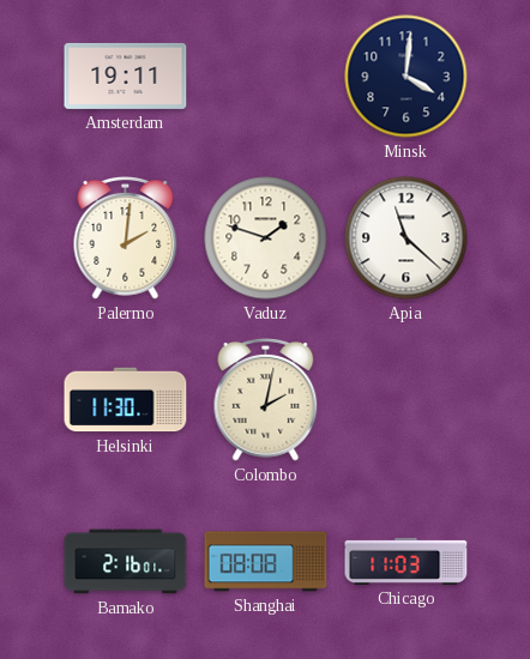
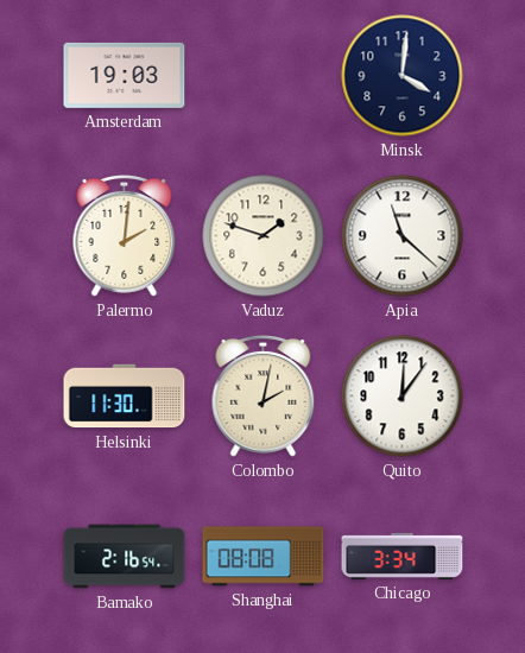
Amsterdam: 19:11 -> 19:03 (125, 75)
Quito: none -> 12:06 (403, 397)
Bamako: 2:16:01 -> 2:16:54 (125, 557)
Chicago: 11:03 -> 3:34 (403, 556)
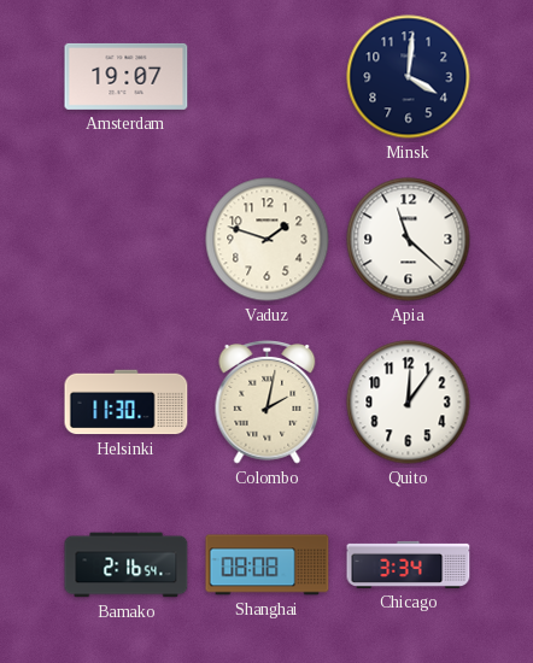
Amsterdam: 19:03 -> 19:07 (127, 76)
Palermo: 2:01 -> none (125, 235)
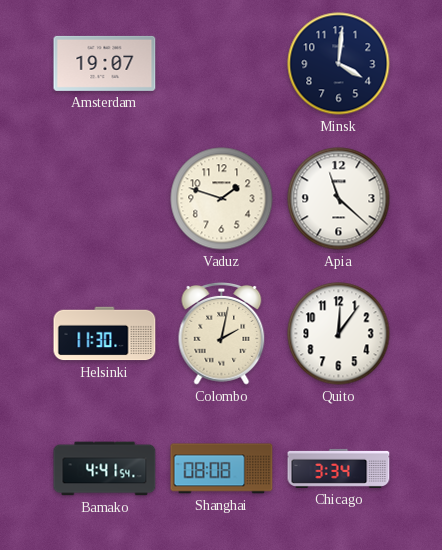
Bamako: 2:16 -> 4:41 (105, 469)
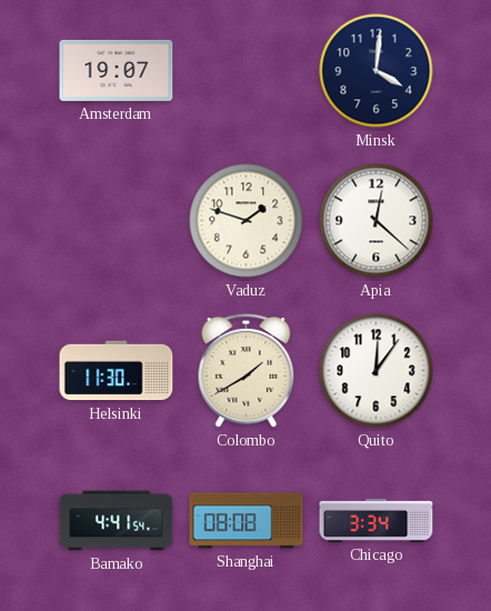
Apia: 11:22 -> 12:22 (377, 221)
Colombo: 2:02 -> 1:40 (247, 370)
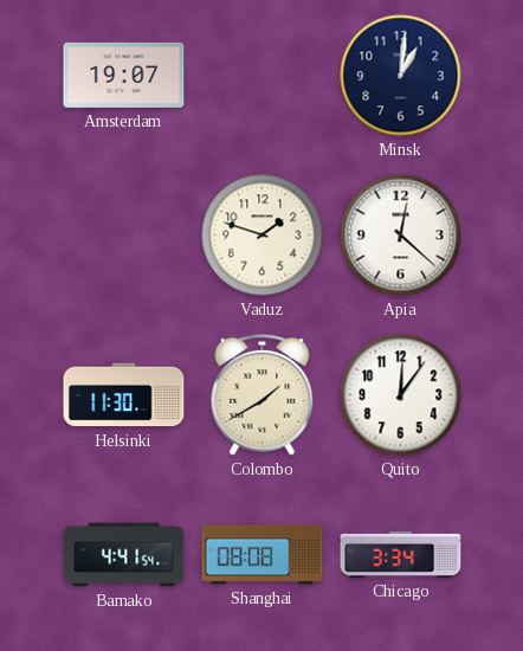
Minsk: 4:01 -> 1:01 (401, 76)
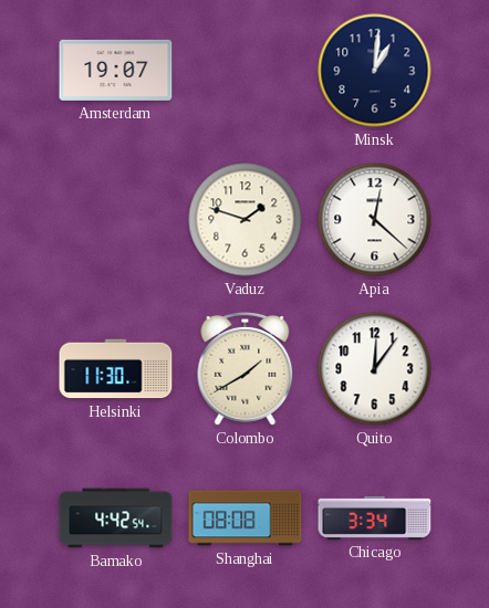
Bamako: 4:41 -> 4:42 (116, 518)
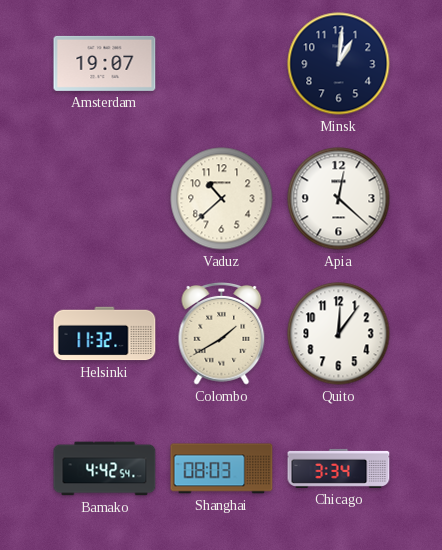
Vaduz: 1:48 -> 10:38 (222, 199)
Helsinki: 11:30 -> 11:32 (105, 334)
Shanghai: 08:08 -> 08:03 (222, 469)
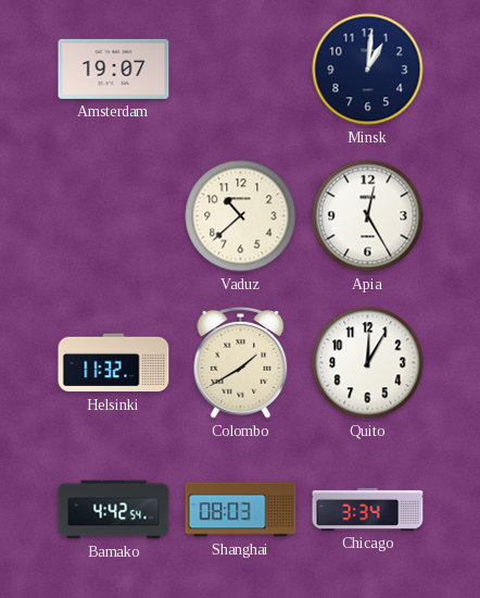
Apia: 12:22 -> 12:25 (368, 216)
Quito: 12:06 -> 12:05 (368, 363)
